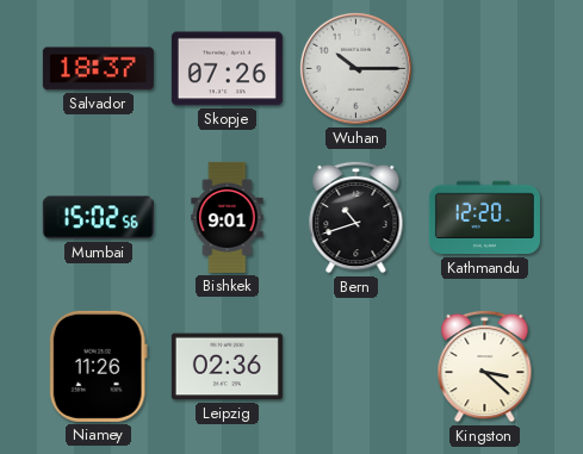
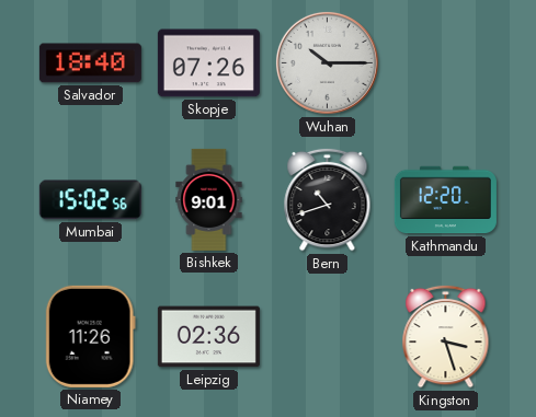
Salvador: 18:37 -> 18:40 (90, 63)
Kingston: 3:22 -> 3:27 (446, 336)
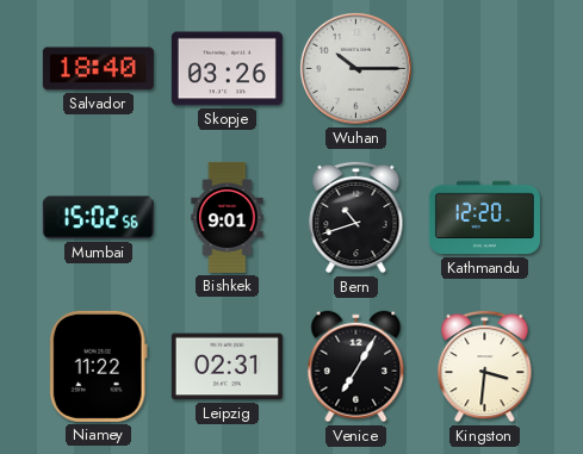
Skopje: 07:26 -> 03:26 (227, 69)
Niamey: 11:26 -> 11:22 (98, 366)
Leipzig: 02:36 -> 02:31 (227, 367)
Venice: none -> 7:05 (356, 367)
Kingston: 3:27 -> 3:31 (485, 366)
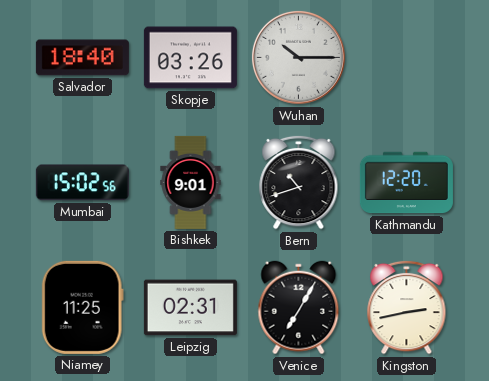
Niamey: 11:22 -> 11:25 (82, 307)
Kingston: 3:31 -> 2:43 (407, 307)
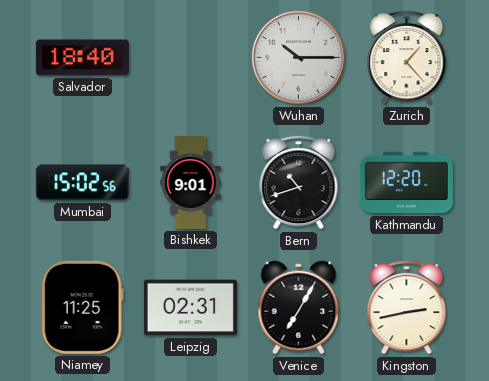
Skopje: 03:26 -> none (190, 58)
Zurich: none -> 1:23 (407, 57)
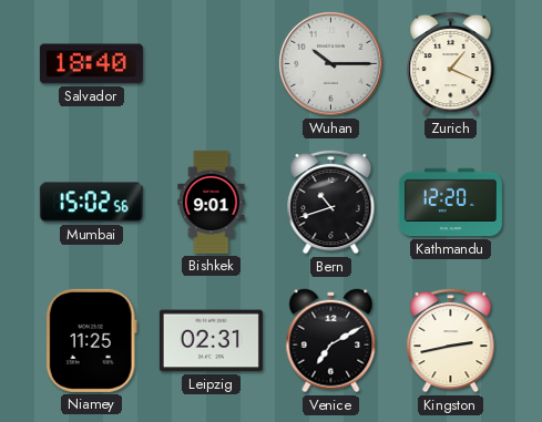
Zurich: 1:23 -> 1:19 (451, 63)
Venice: 7:05 -> 7:10 (331, 341)
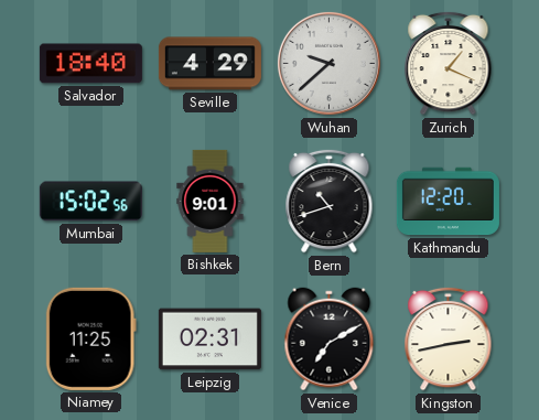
Seville: none -> 4:29 (209, 64)
Wuhan: 10:15 -> 9:38 (328, 63)
